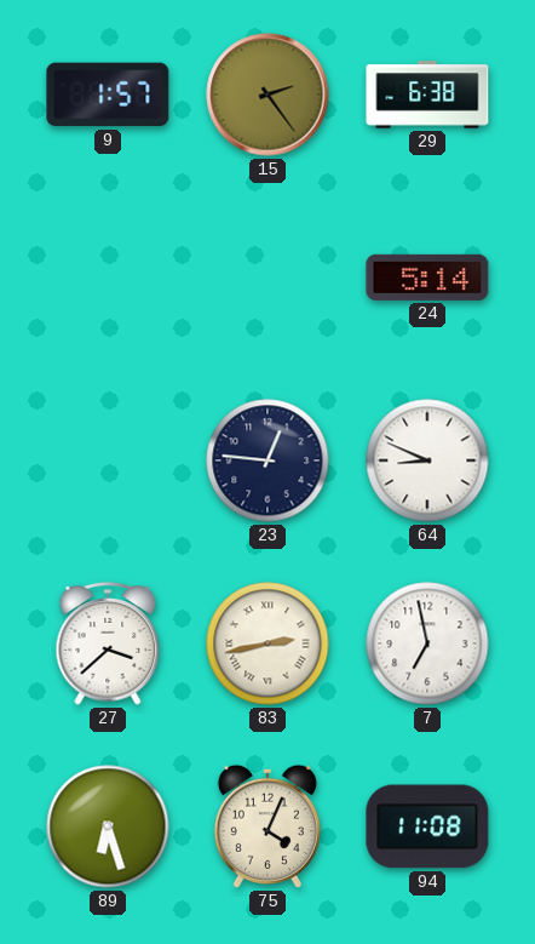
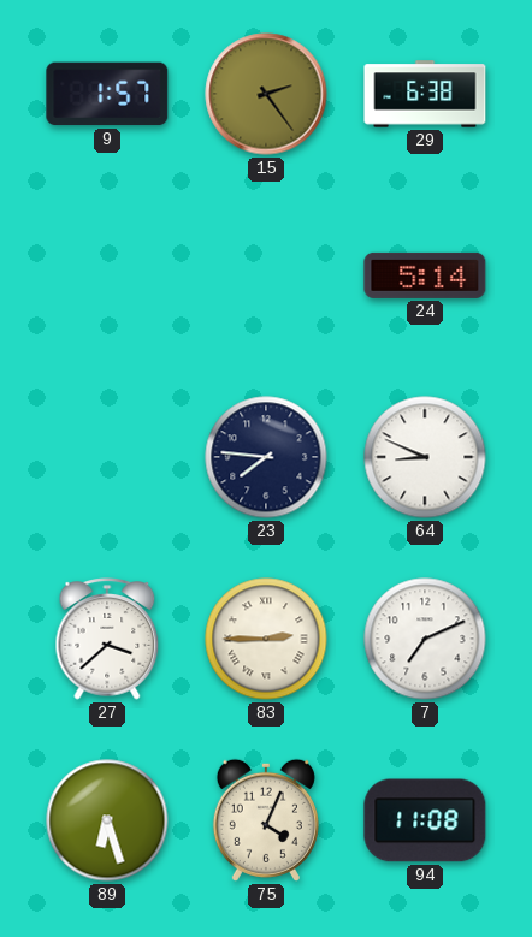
23: 12:46 -> 7:46 (266, 457)
83: 2:43 -> 2:45 (266, 639)
7: 6:58 -> 7:11 (425, 639)
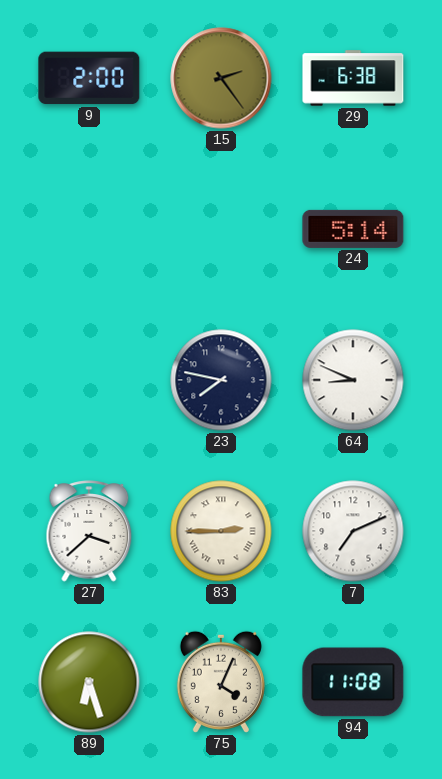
9: 1:57 -> 2:00 (89, 78)
23: 7:46 -> 7:47 (221, 380)
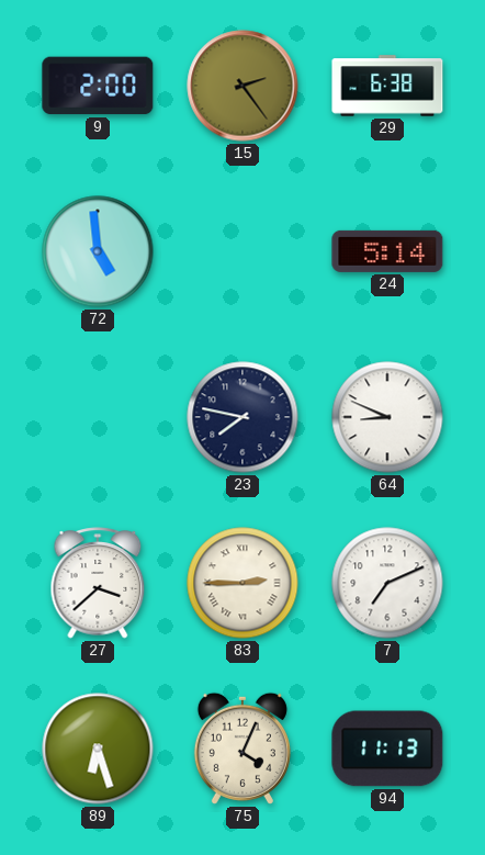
72: none -> 4:59 (98, 251)
94: 11:08 -> 11:13 (387, 749)
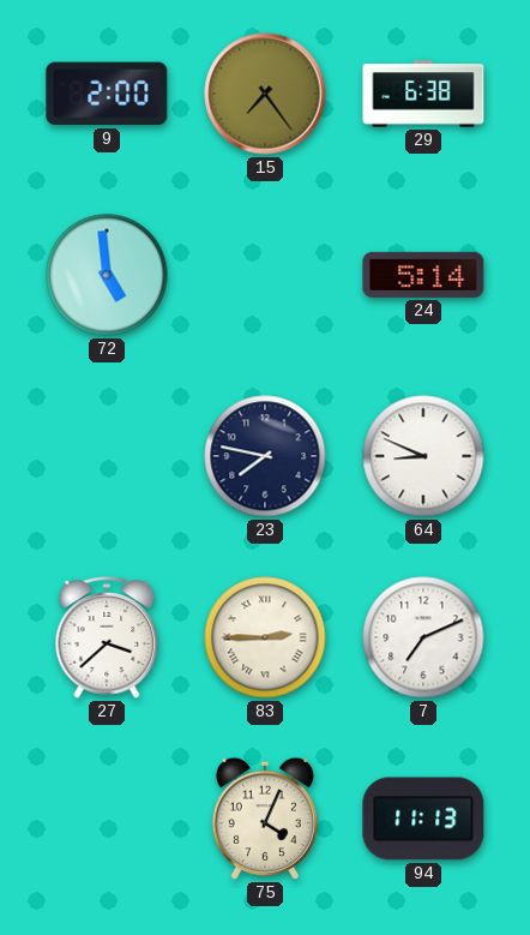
15: 2:24 -> 7:24 (265, 94)
89: 6:27 -> none (98, 749)
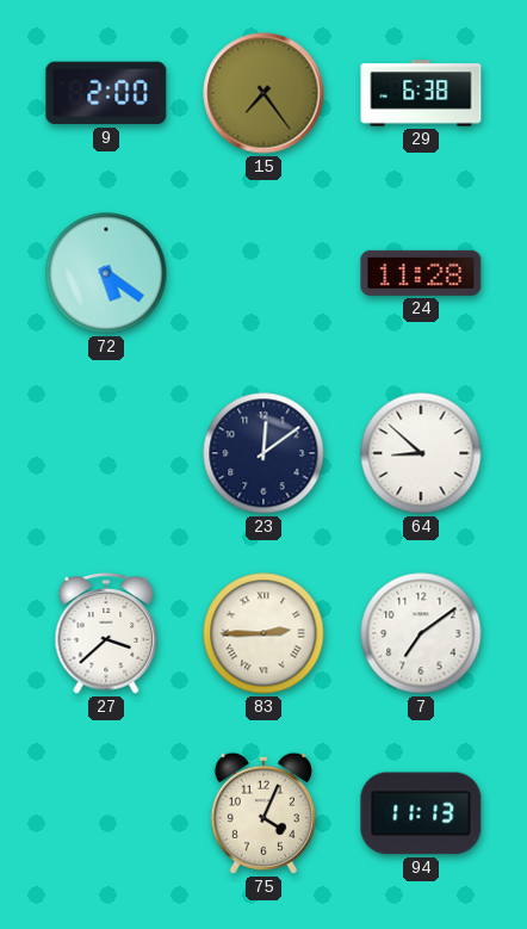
72: 4:59 -> 5:21 (106, 273)
24: 5:14 -> 11:28 (421, 273)
23: 7:47 -> 12:09 (263, 453)
64: 8:49 -> 8:52 (421, 453)
7: 7:11 -> 7:09 (421, 633)
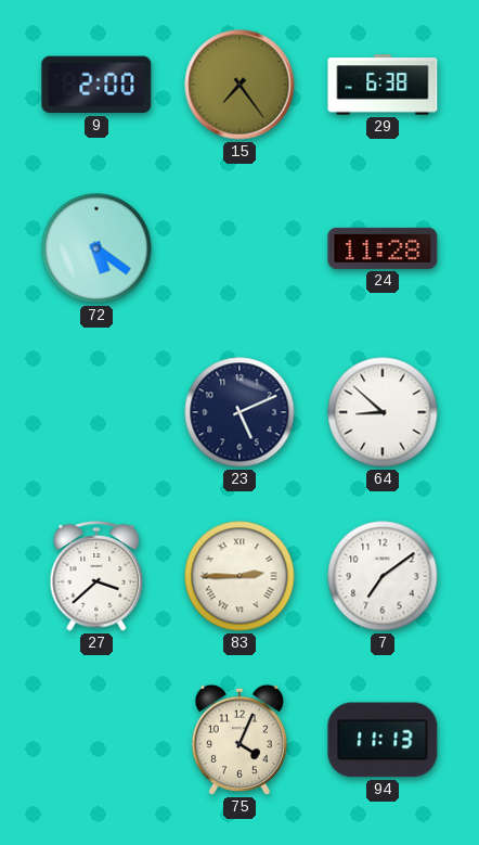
23: 12:09 -> 5:11 (239, 412)
